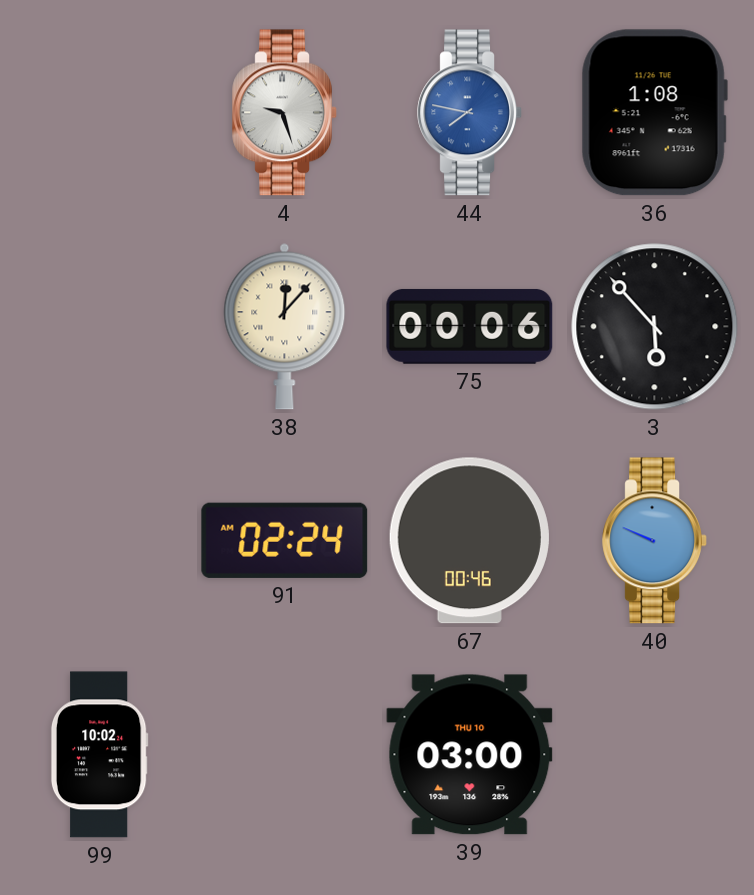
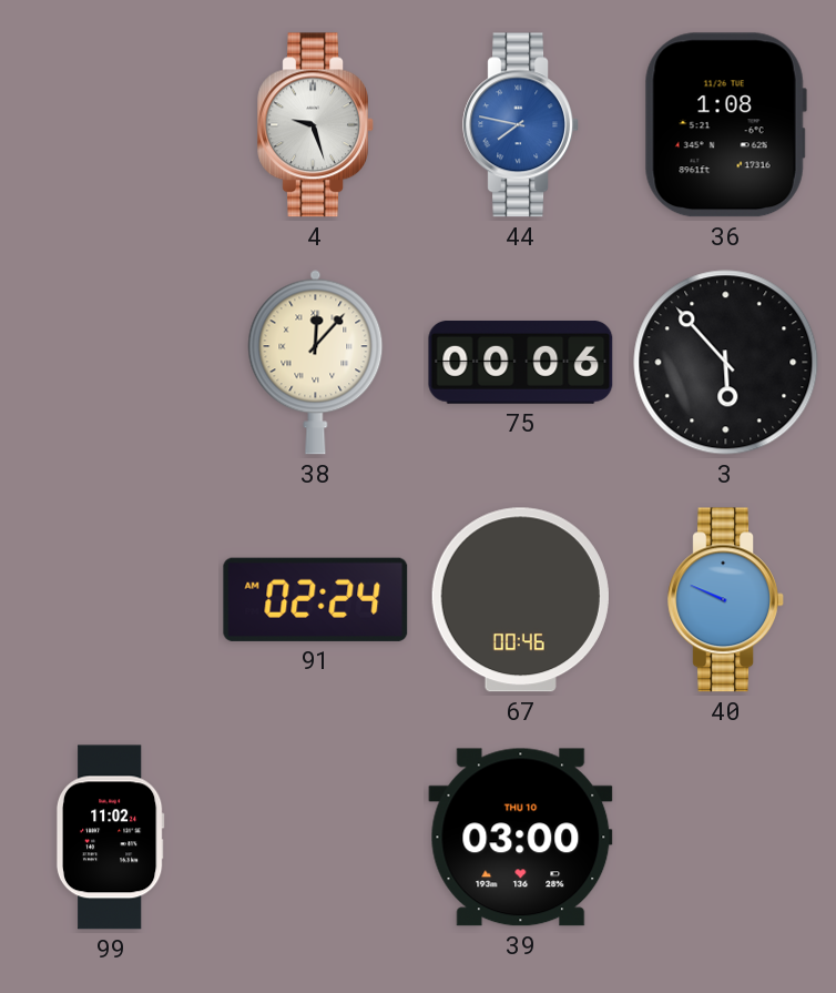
99: 10:02 -> 11:02 (110, 838)
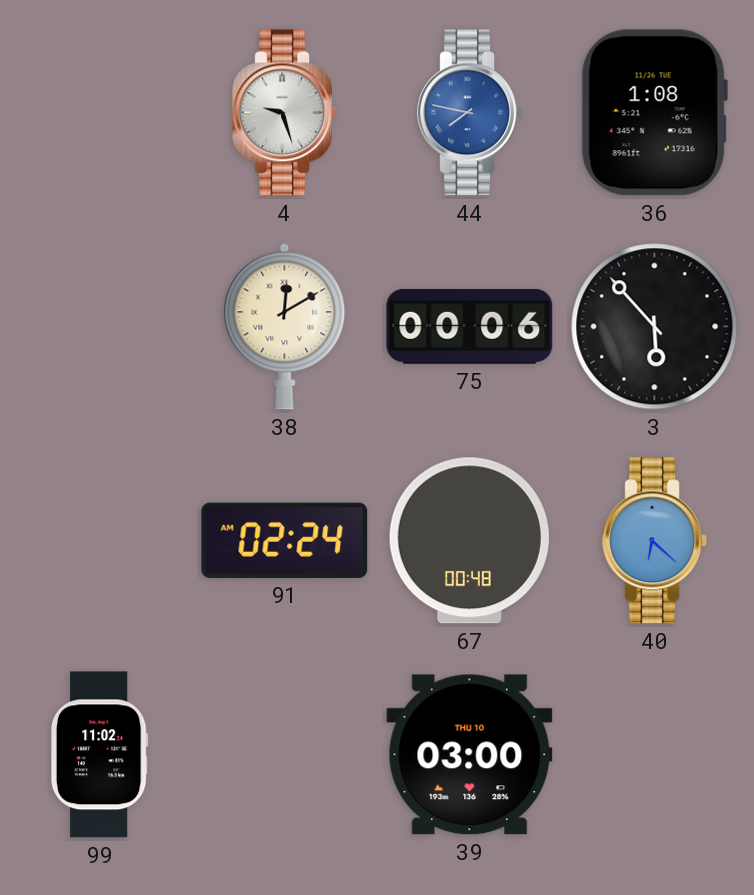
38: 12:07 -> 12:10 (285, 326)
67: 00:46 -> 00:48 (469, 541)
40: 9:49 -> 6:22 (654, 541)
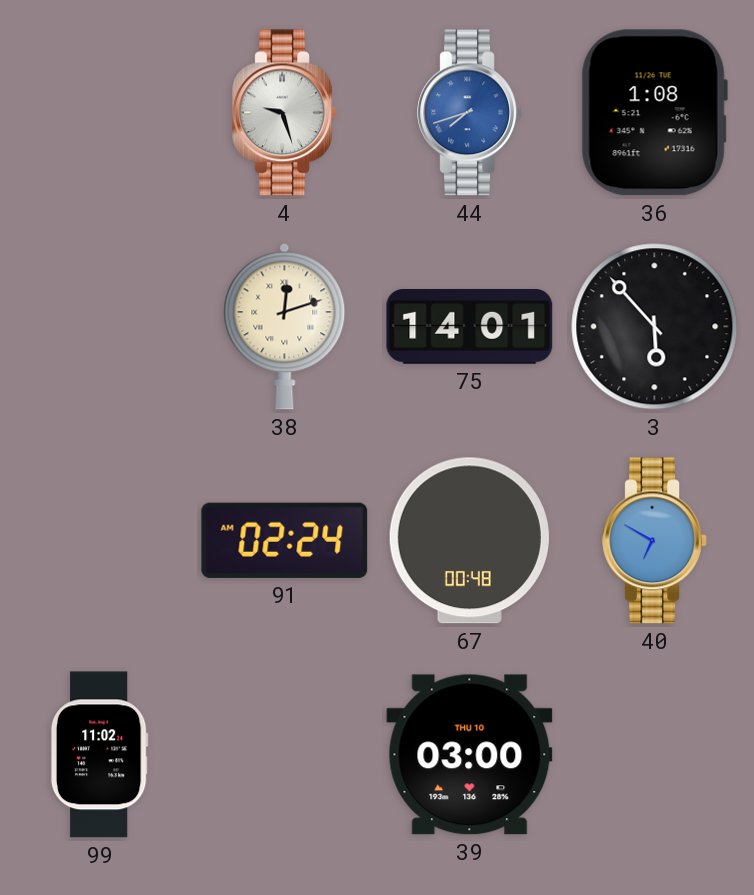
44: 7:47 -> 7:42 (469, 113)
38: 12:10 -> 12:12 (285, 326)
75: 00:06 -> 14:01 (470, 326)
40: 6:22 -> 6:50 (654, 541)
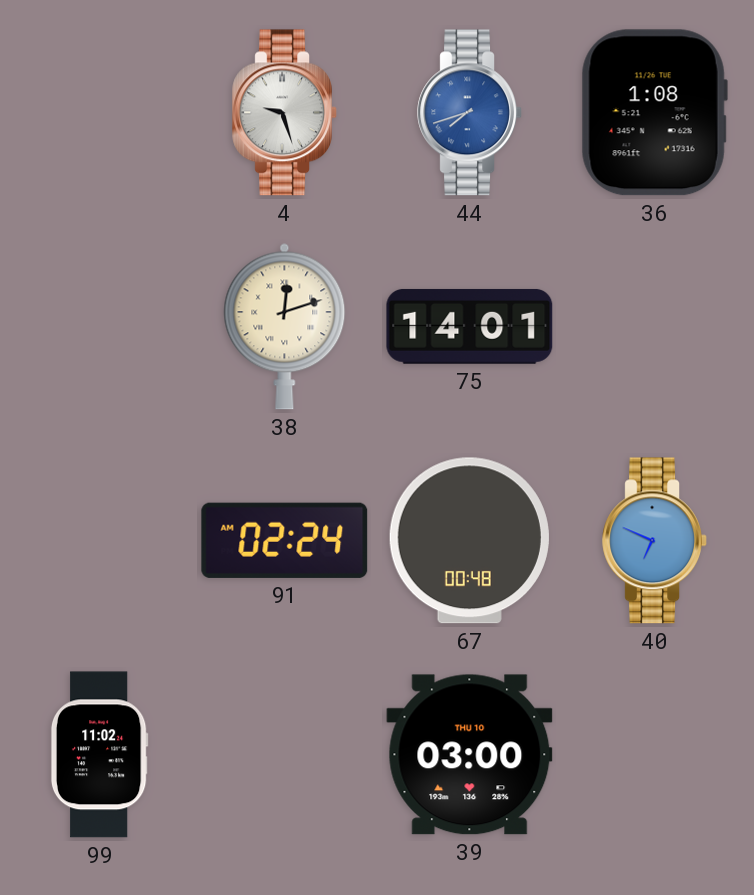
3: 5:53 -> none (655, 327)
40: 6:50 -> 6:49 (654, 541)
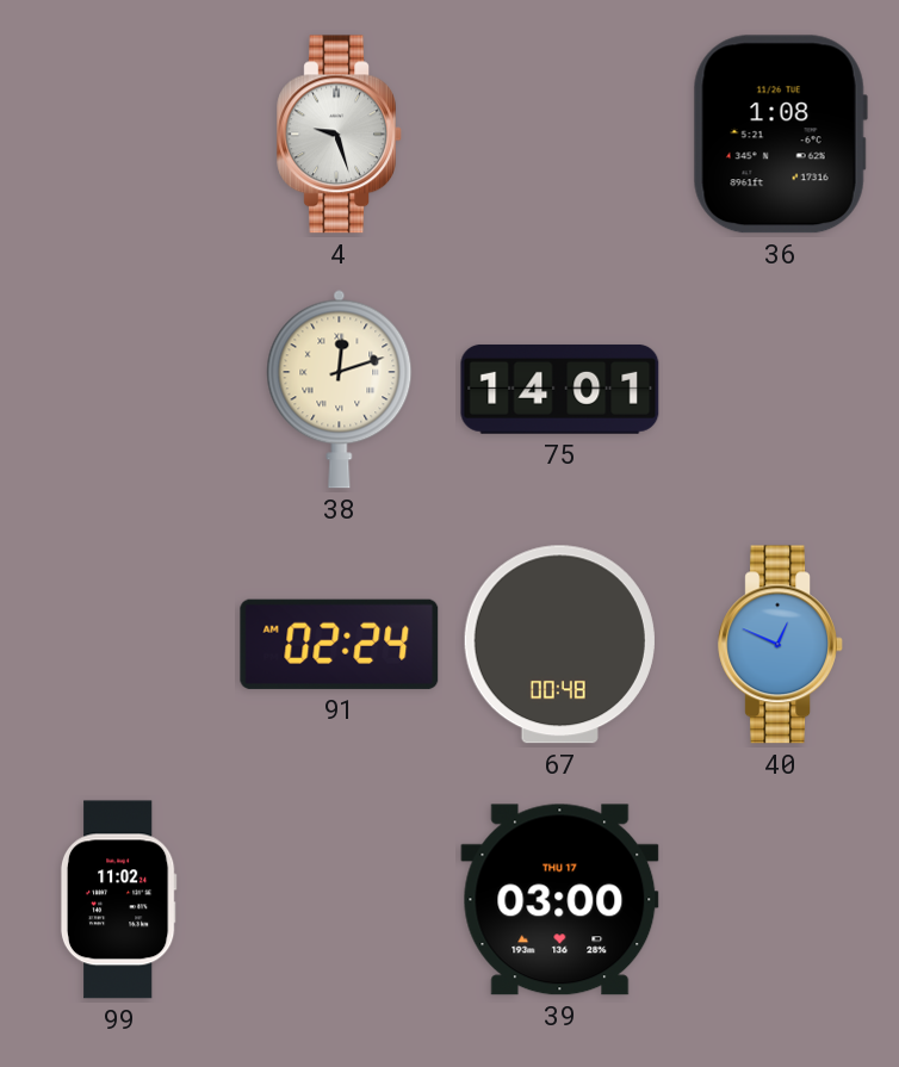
44: 7:42 -> none (469, 113)
40: 6:49 -> 12:49 (780, 645)
39 date: THU 10 -> THU 17 (560, 900)
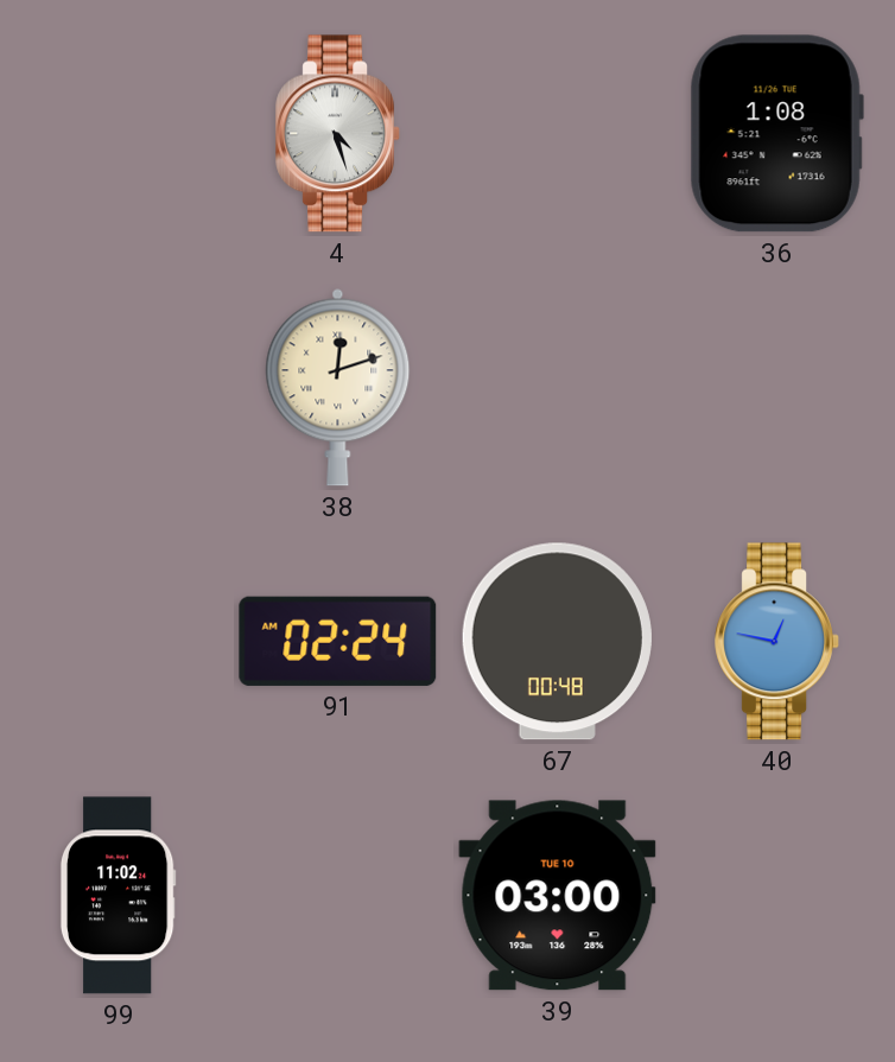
4: 9:27 -> 4:27 (337, 134)
75: 14:01 -> none (560, 389)
40: 12:49 -> 12:47 (776, 642)
39 date: THU 17 -> TUE 10 (558, 896)
